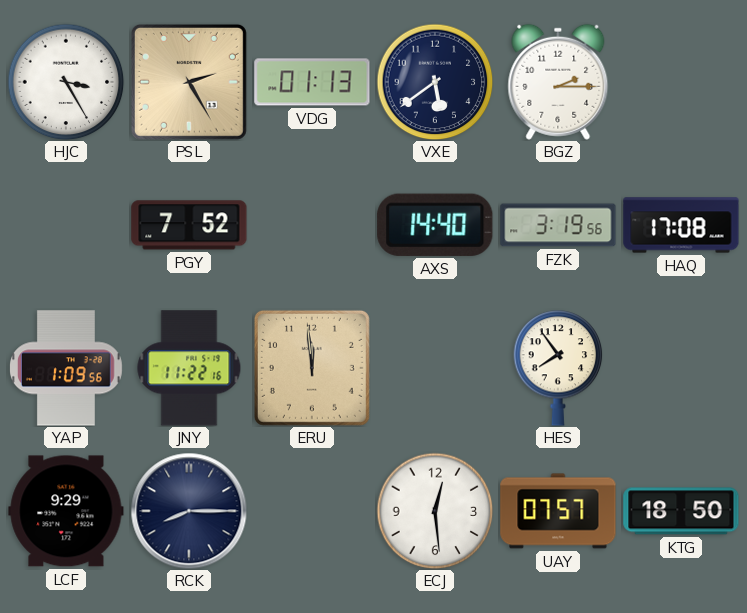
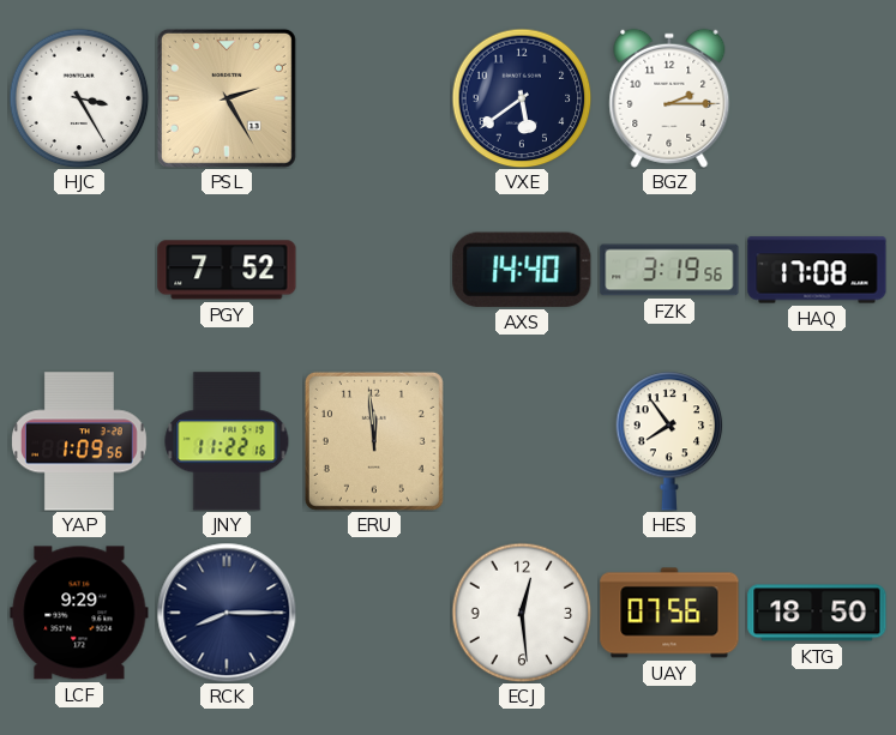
VDG: 01:13 -> none (312, 82)
UAY: 07:57 -> 07:56 (669, 613)
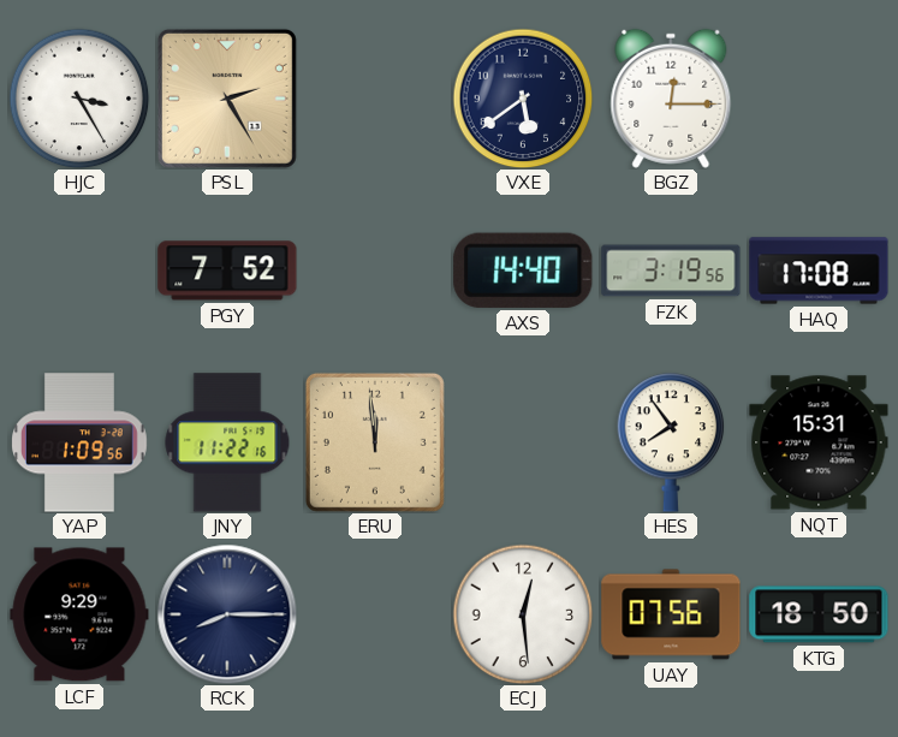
BGZ: 2:15 -> 12:15 (671, 99)
NQT: none -> 15:31 (819, 442)
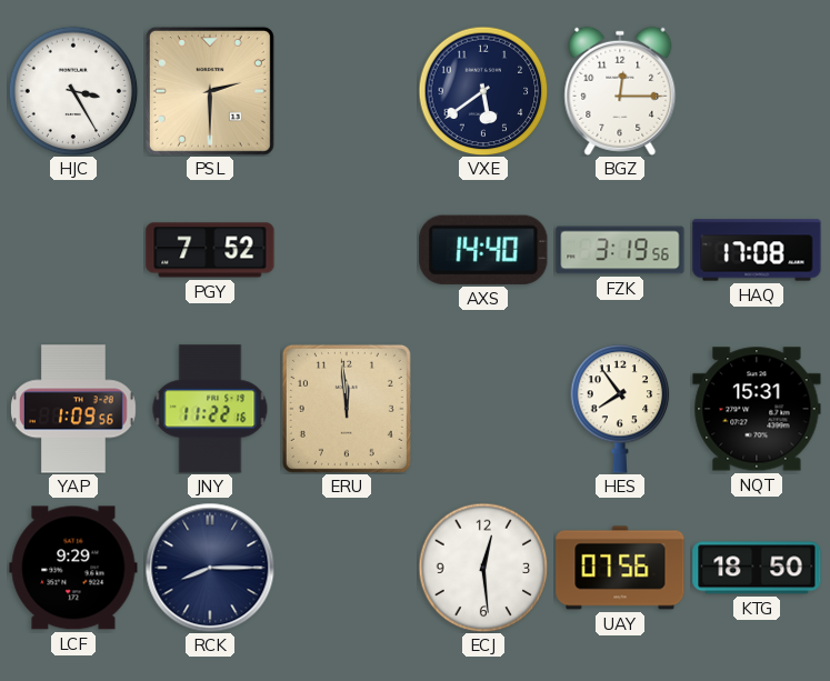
PSL: 2:25 -> 2:30 (210, 91)
